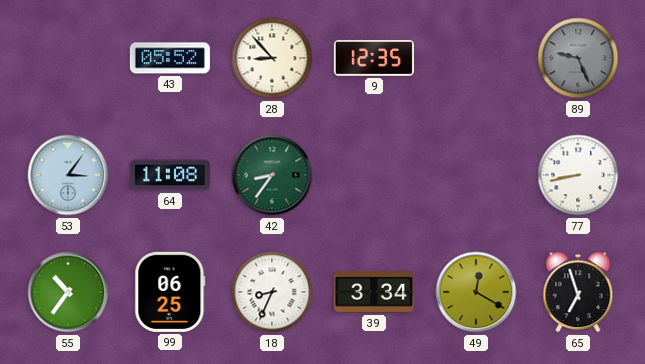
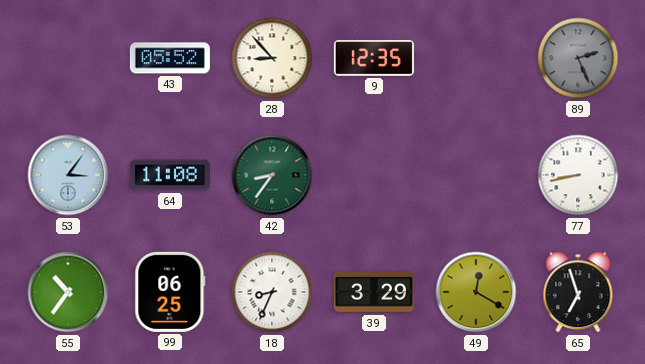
89: 9:26 -> 2:26 (578, 58)
39: 3:34 -> 3:29 (374, 292)
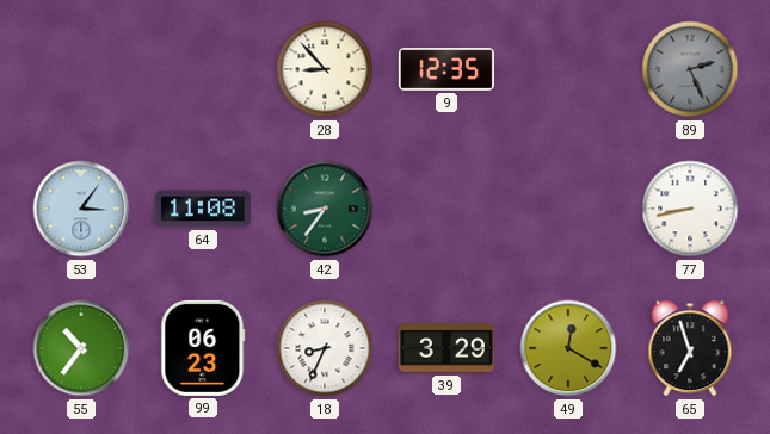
43: 05:52 -> none (170, 58)
99: 06:25 -> 06:23 (203, 348)
